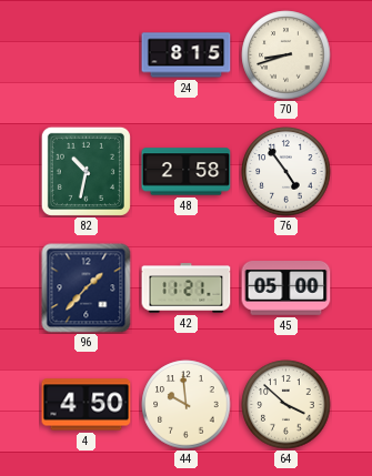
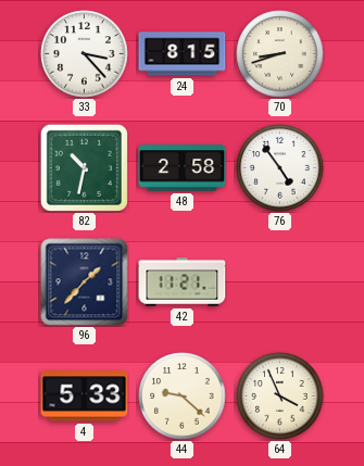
33: none -> 3:23 (85, 54)
45: 05:00 -> none (286, 288)
4: 4:50 -> 5:33 (85, 396)
44: 9:59 -> 9:22 (183, 396)
64: 3:52 -> 3:56 (280, 396)
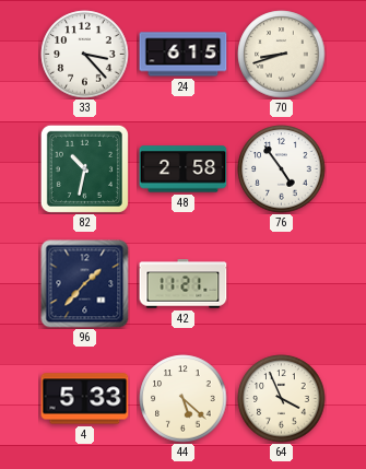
24: 8:15 -> 6:15 (184, 55)
44: 9:22 -> 5:22 (184, 399)
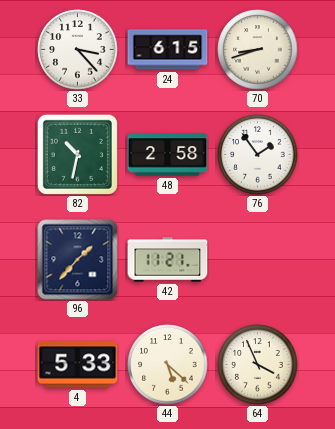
76: 4:54 -> 1:54 (258, 155)
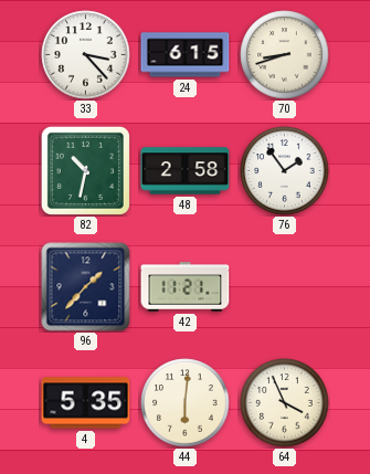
4: 5:33 -> 5:35 (86, 403)
44: 5:22 -> 6:01 (186, 403)
